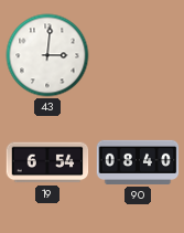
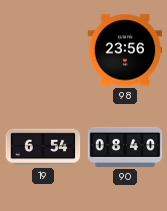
43: 3:01 -> none (47, 55)
98: none -> 23:56 (125, 50)
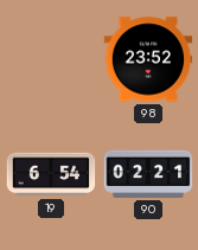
98: 23:56 -> 23:52 (148, 59)
90: 08:40 -> 02:21 (148, 174)
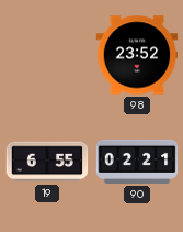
19: 6:54 -> 6:55 (47, 162)
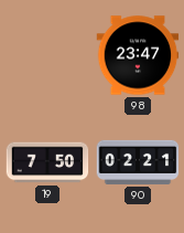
98: 23:52 -> 23:47 (138, 55)
19: 6:55 -> 7:50 (47, 162)
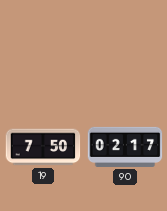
98: 23:47 -> none (138, 55)
90: 02:21 -> 02:17 (125, 147)
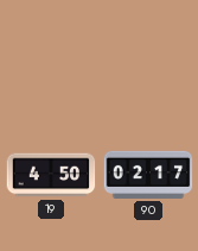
19: 7:50 -> 4:50 (51, 175)
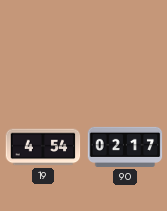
19: 4:50 -> 4:54 (43, 147)
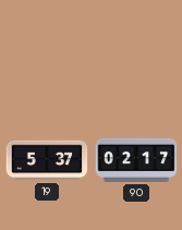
19: 4:54 -> 5:37 (47, 160)
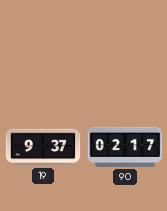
19: 5:37 -> 9:37 (43, 147)
